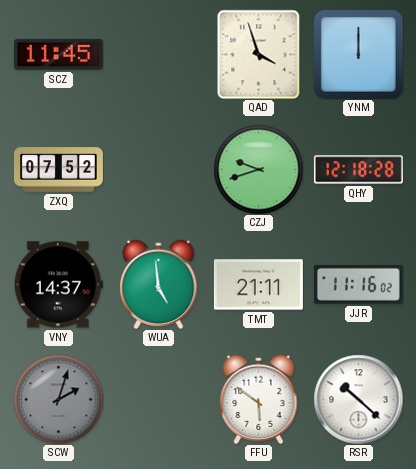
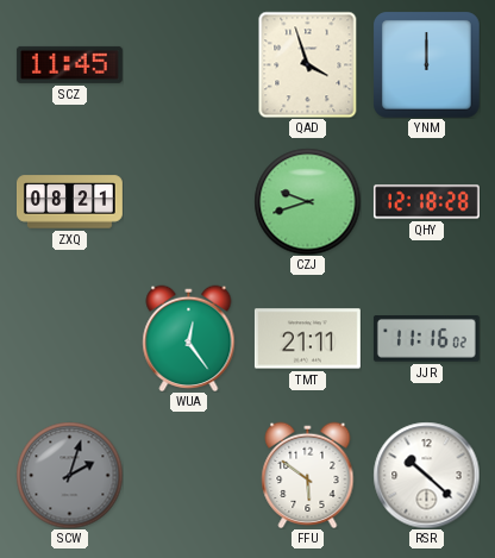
ZXQ: 07:52 -> 08:21 (70, 202)
VNY: 14:37 -> none (58, 285)
WUA: 4:59 -> 12:24 (189, 338)
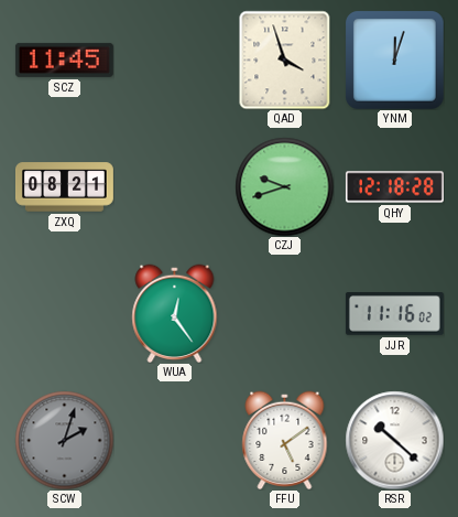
YNM: 12:00 -> 12:03 (395, 61)
TMT: 21:11 -> none (307, 339)
FFU: 5:51 -> 5:09 (285, 440)
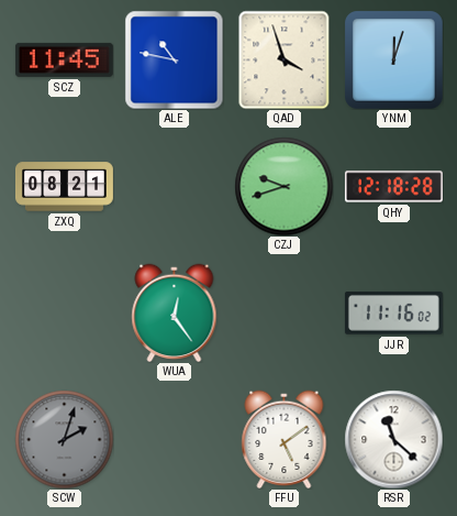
ALE: none -> 10:47 (174, 59)
RSR: 10:22 -> 11:22 (393, 439)
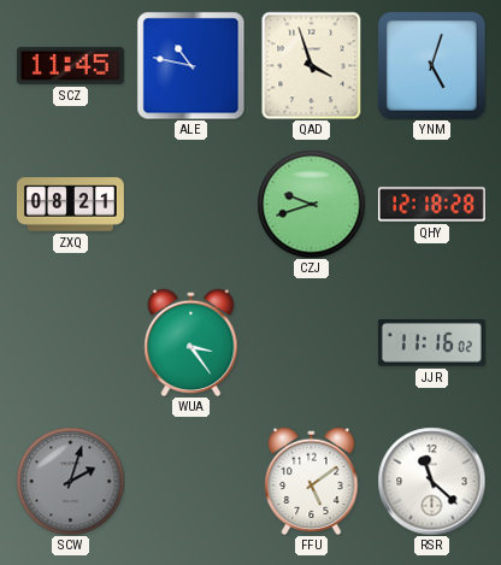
YNM: 12:03 -> 5:03 (432, 66)
WUA: 12:24 -> 3:24 (191, 342)
